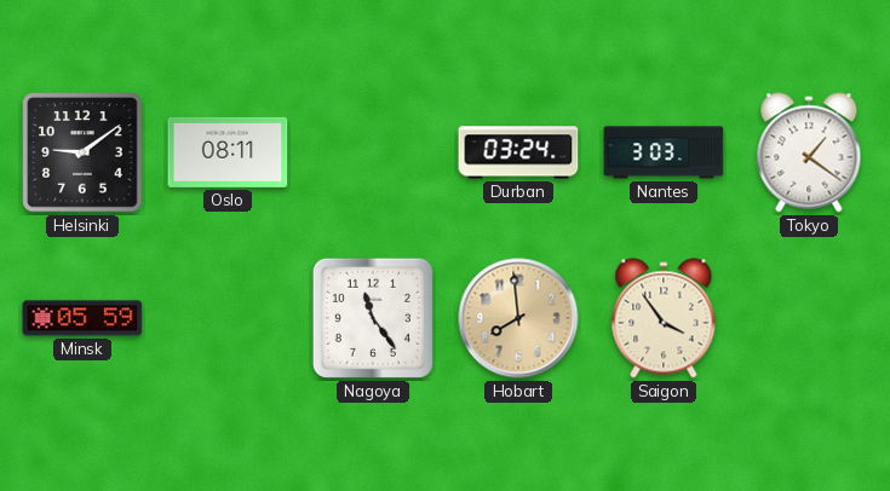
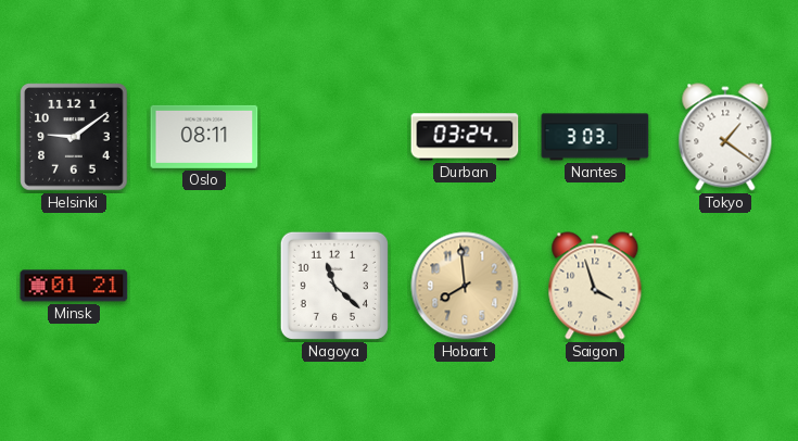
Minsk: 05:59 -> 01:21 (74, 286)
Nagoya: 11:24 -> 11:22 (334, 286)
Saigon: 3:54 -> 3:57 (595, 286)
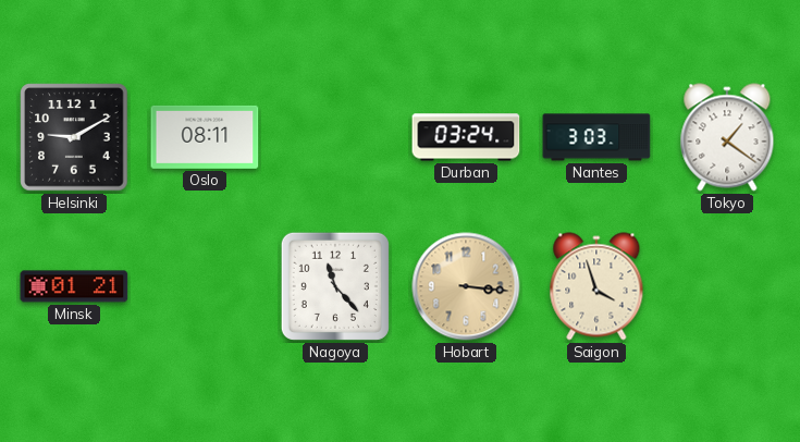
Helsinki: 9:09 -> 9:10 (74, 137)
Nagoya: 11:22 -> 11:23 (335, 286)
Hobart: 7:59 -> 3:16 (466, 286)
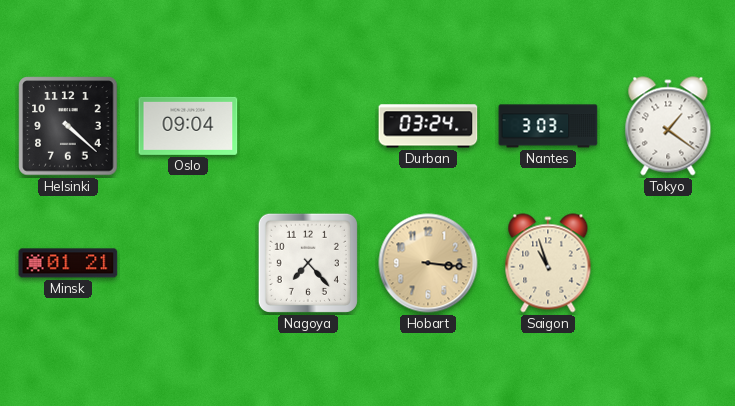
Helsinki: 9:10 -> 4:22 (68, 126)
Oslo: 08:11 -> 09:04 (188, 126)
Nagoya: 11:23 -> 7:23 (308, 263)
Saigon: 3:57 -> 10:57 (548, 263)
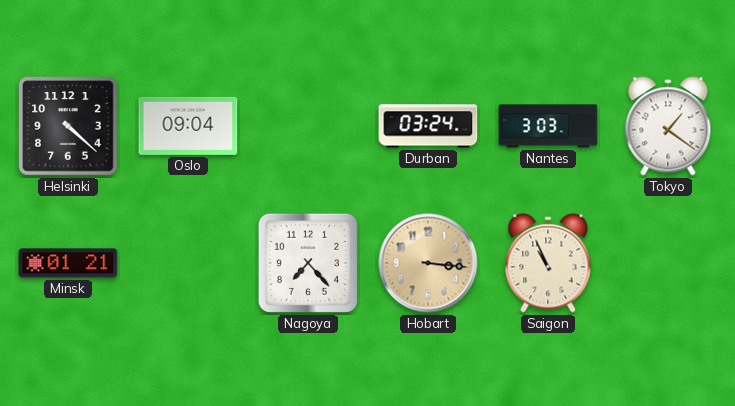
Saigon: 10:57 -> 10:56 (548, 263)
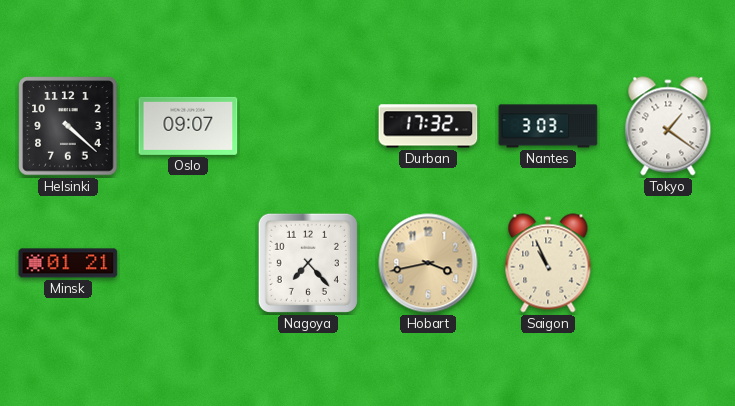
Oslo: 09:04 -> 09:07 (188, 126)
Durban: 03:24 -> 17:32 (428, 126)
Hobart: 3:16 -> 3:43 (428, 263)
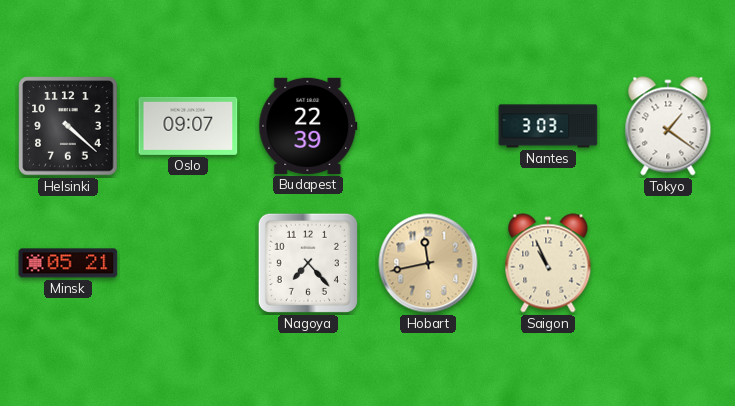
Budapest: none -> 22:39 (308, 126)
Durban: 17:32 -> none (428, 126)
Minsk: 01:21 -> 05:21 (68, 263)
Hobart: 3:43 -> 11:43 (428, 263)
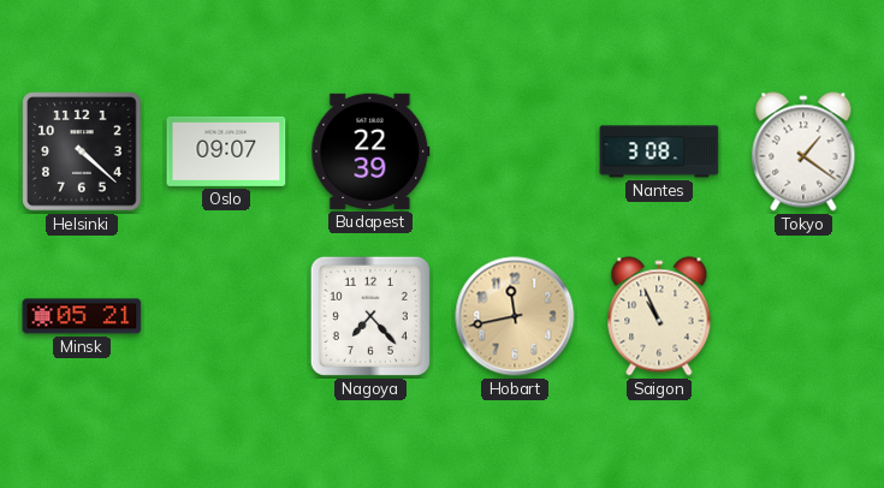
Nantes: 3:03 -> 3:08 (659, 151)
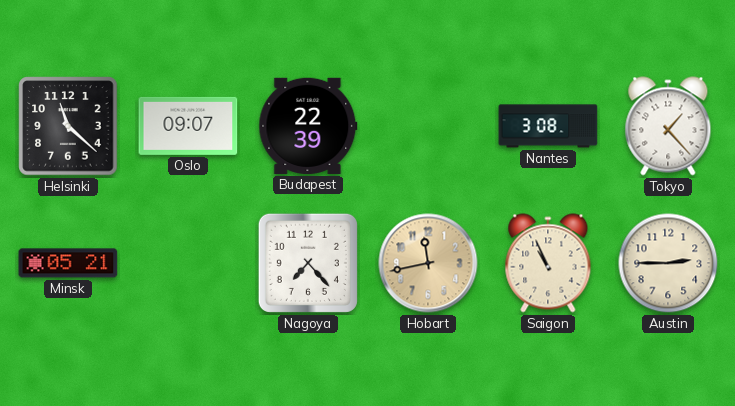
Helsinki: 4:22 -> 11:22 (68, 126)
Tokyo: 1:21 -> 1:23 (668, 126)
Austin: none -> 2:45 (668, 263)
